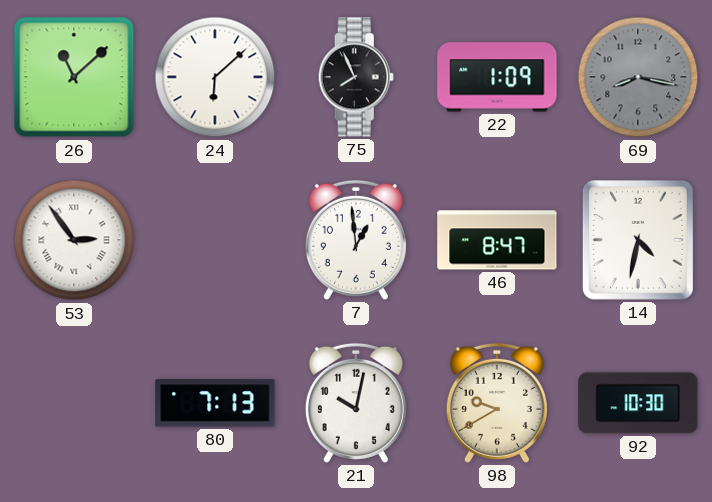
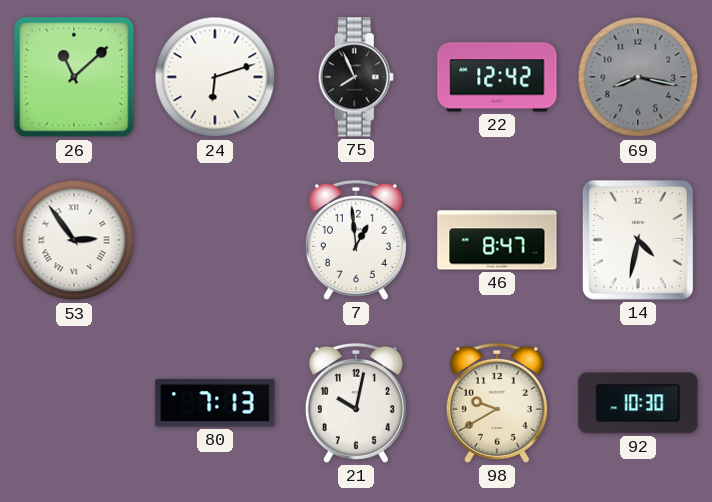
24: 6:08 -> 6:12 (215, 77)
22: 1:09 -> 12:42 (497, 77)
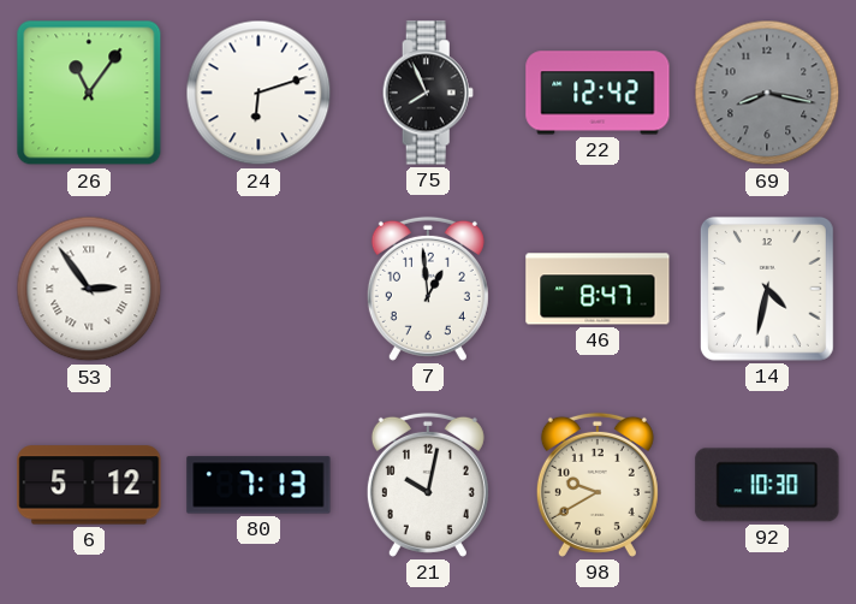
26: 11:08 -> 11:06 (89, 93)
6: none -> 5:12 (89, 485)
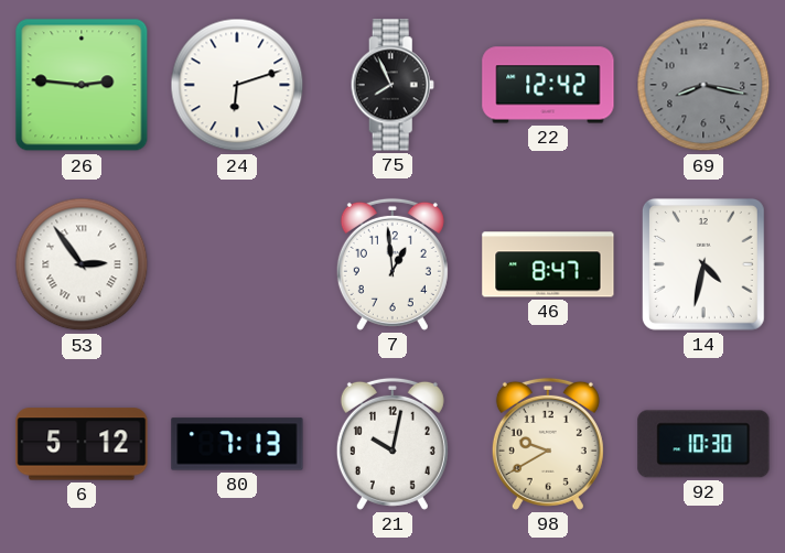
26: 11:06 -> 2:46 (82, 85)
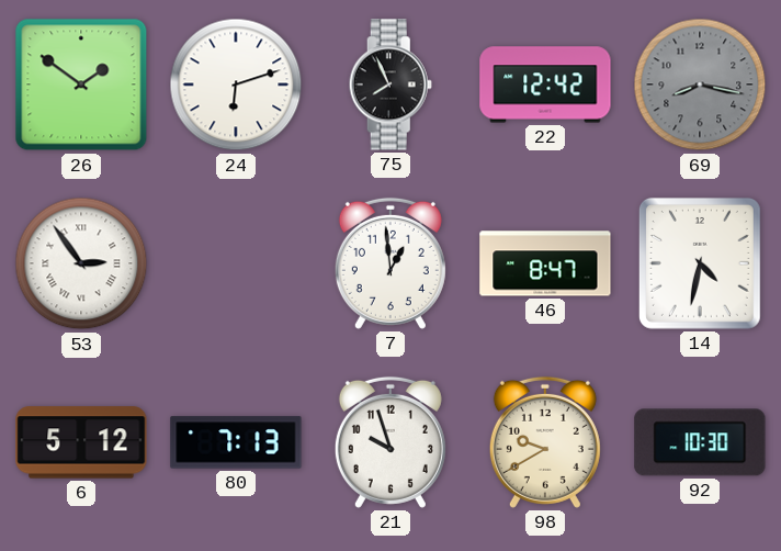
26: 2:46 -> 1:51 (81, 85)
21: 10:02 -> 9:57 (390, 442)
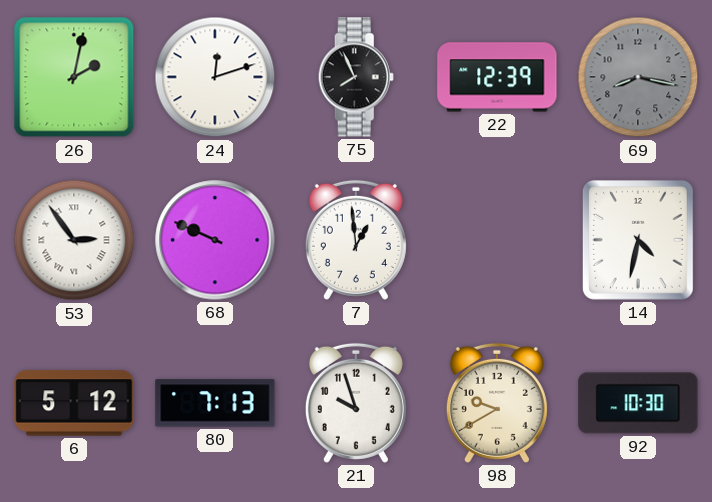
26: 1:51 -> 2:02 (74, 77)
24: 6:12 -> 12:12 (215, 77)
22: 12:42 -> 12:39 (497, 77)
68: none -> 9:49 (215, 240)
46: 8:47 -> none (545, 263)
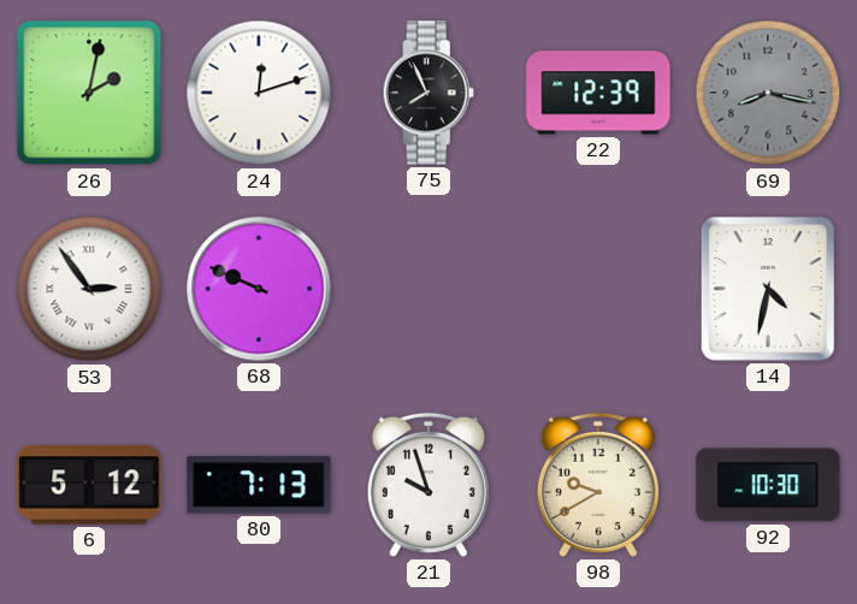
7: 12:59 -> none (356, 240)
